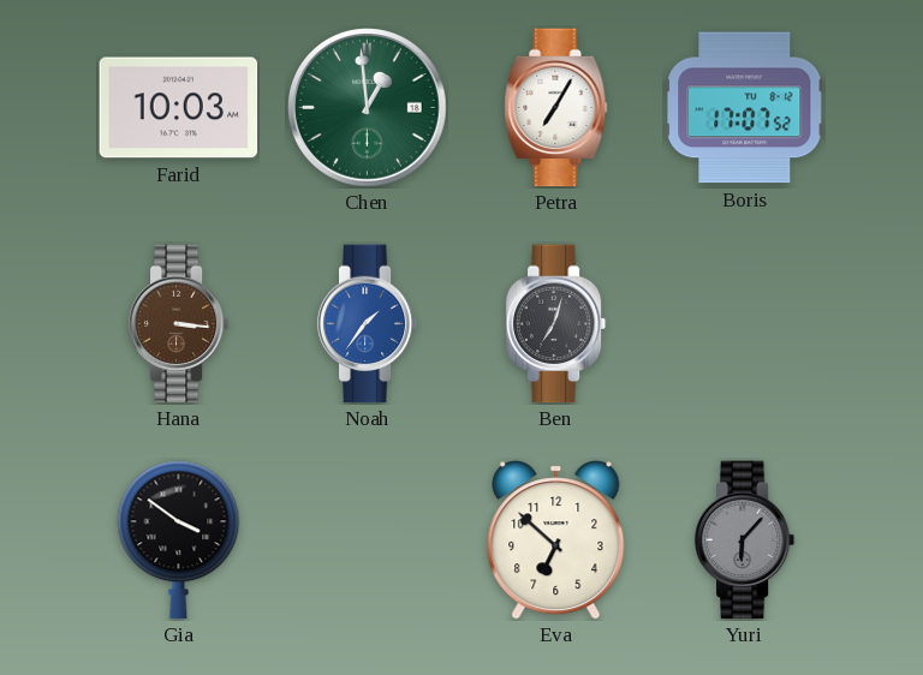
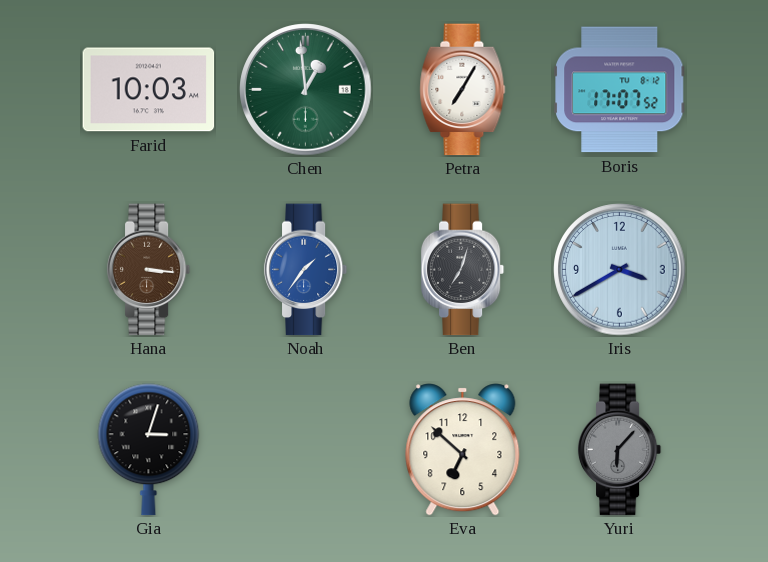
Iris: none -> 3:40 (620, 270)
Gia: 3:51 -> 3:03 (149, 450)
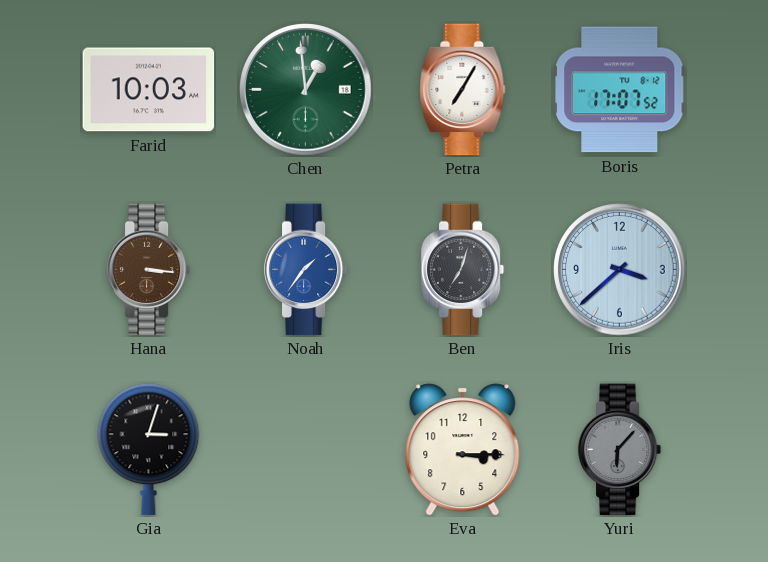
Iris: 3:40 -> 3:38 (620, 270)
Eva: 6:52 -> 3:15 (463, 450)
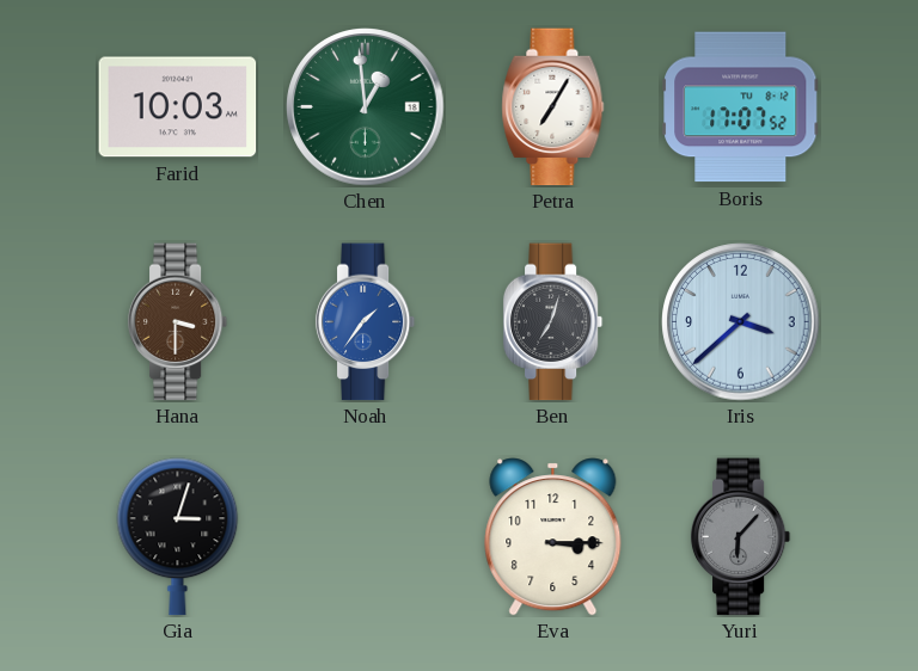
Hana: 3:16 -> 3:30 (178, 322)
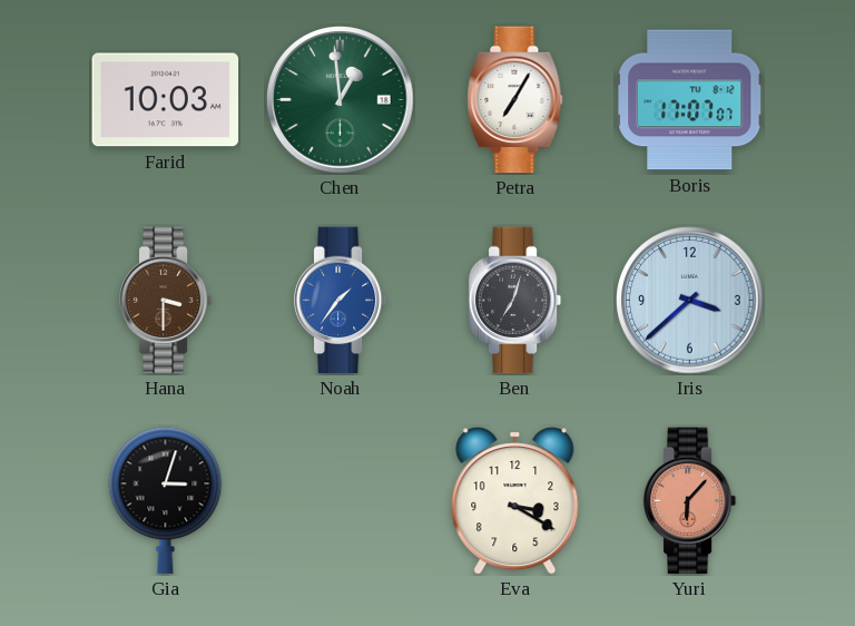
Boris: 17:07:52 -> 17:07:07 (690, 100)
Eva: 3:15 -> 3:20 (515, 501)
Yuri dial: grey -> salmon (690, 501)
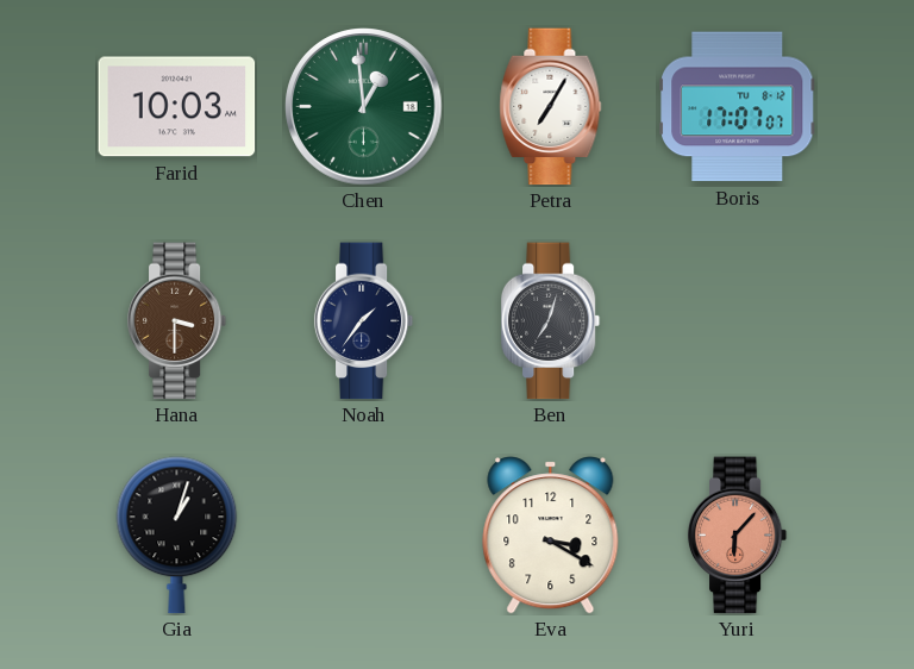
Noah dial: blue -> navy (364, 321)
Iris: 3:38 -> none (690, 301)
Gia: 3:03 -> 1:03 (177, 536)
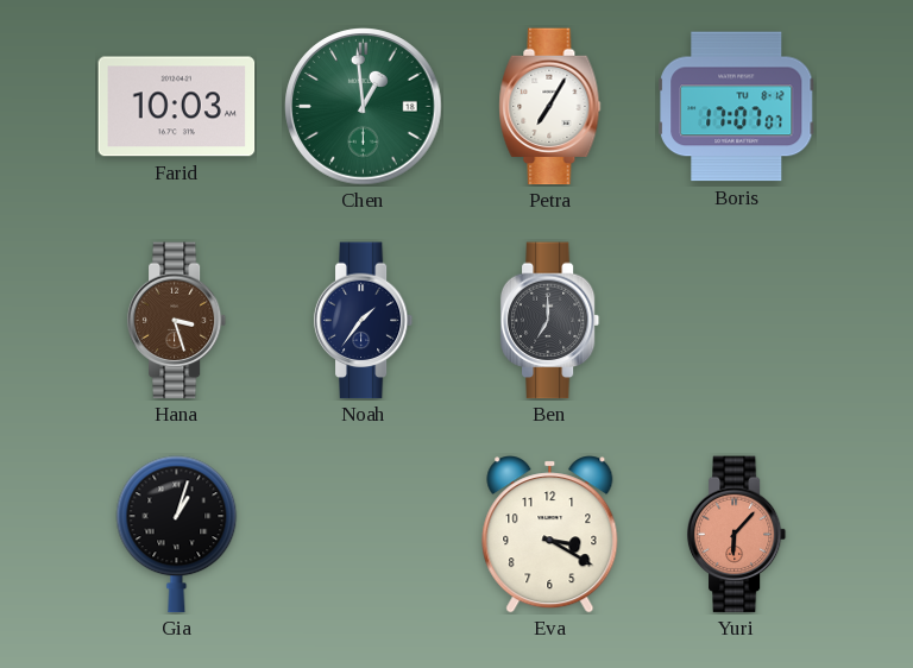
Hana: 3:30 -> 3:27 (177, 321)
Ben: 7:03 -> 7:00 (550, 321)
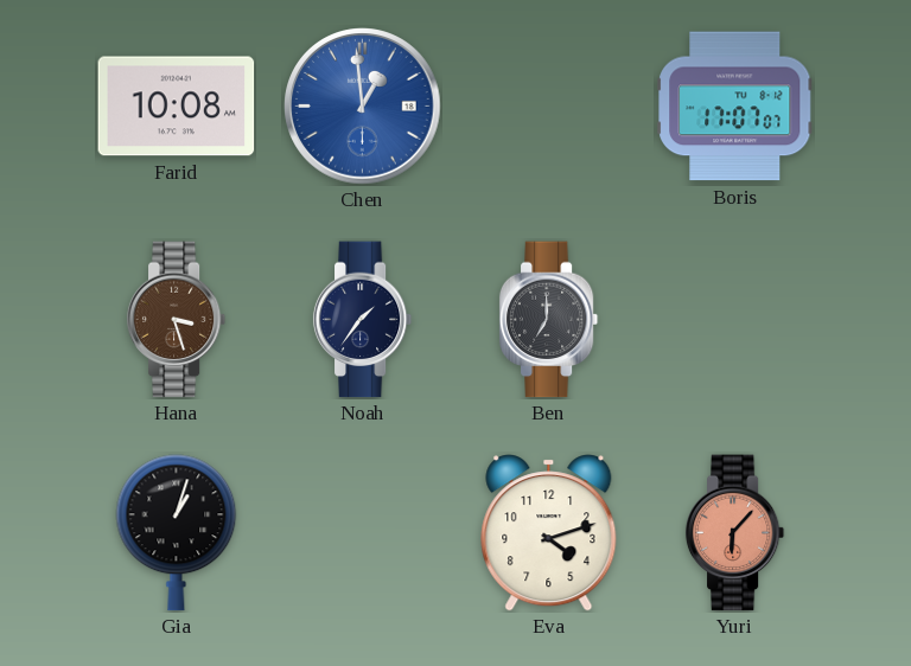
Farid: 10:03 -> 10:08 (177, 107)
Chen dial: green -> blue (363, 107)
Petra: 7:05 -> none (550, 107)
Eva: 3:20 -> 4:12 (549, 533)
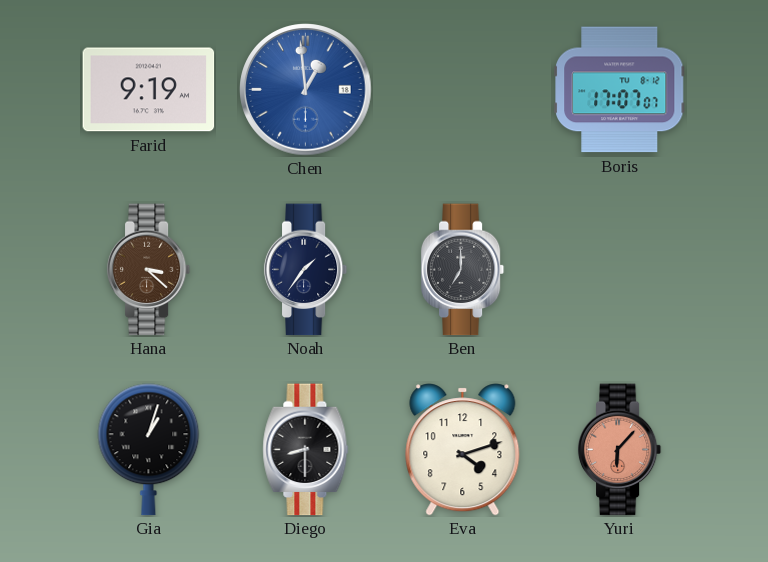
Farid: 10:08 -> 9:19 (149, 90)
Hana: 3:27 -> 3:22 (149, 270)
Diego: none -> 8:30 (306, 450)
